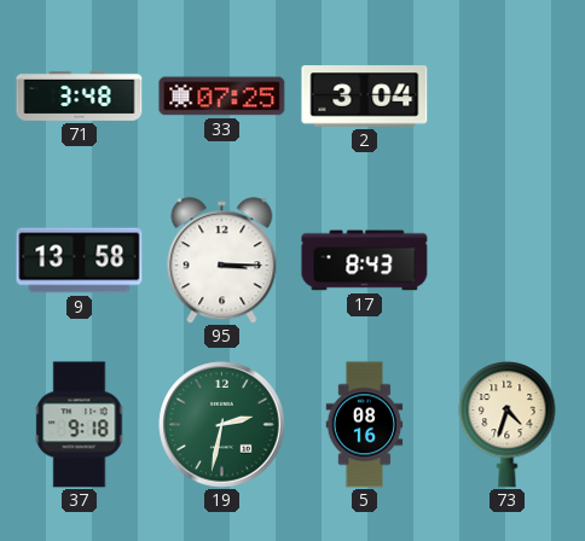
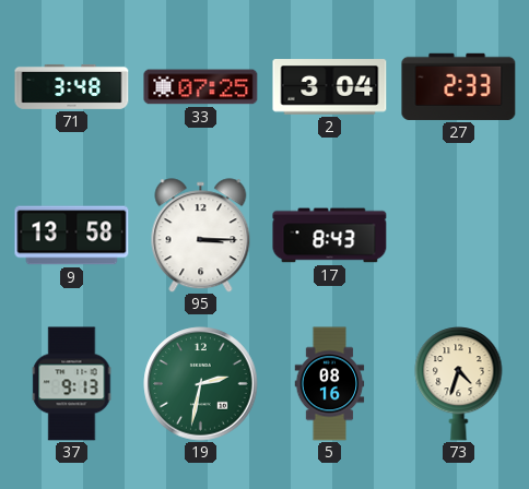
27: none -> 2:33 (459, 86)
37: 9:18 -> 9:13 (72, 384)
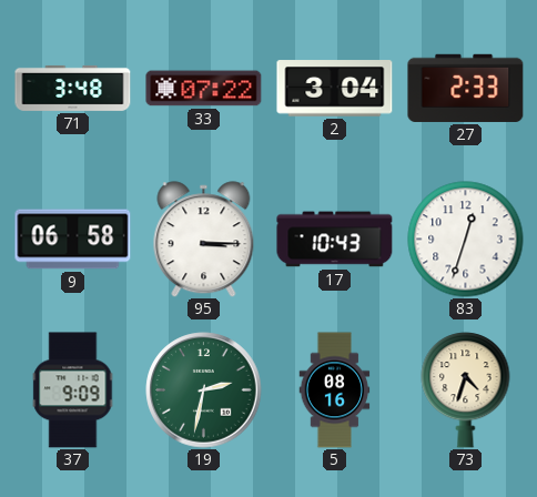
33: 07:25 -> 07:22 (204, 89)
9: 13:58 -> 06:58 (73, 240)
17: 8:43 -> 10:43 (335, 240)
83: none -> 12:33 (466, 240)
37: 9:13 -> 9:09 (73, 390)
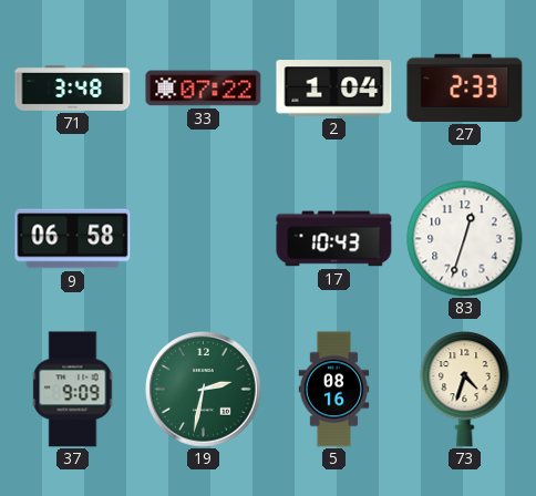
2: 3:04 -> 1:04 (334, 89)
95: 3:15 -> none (204, 240)
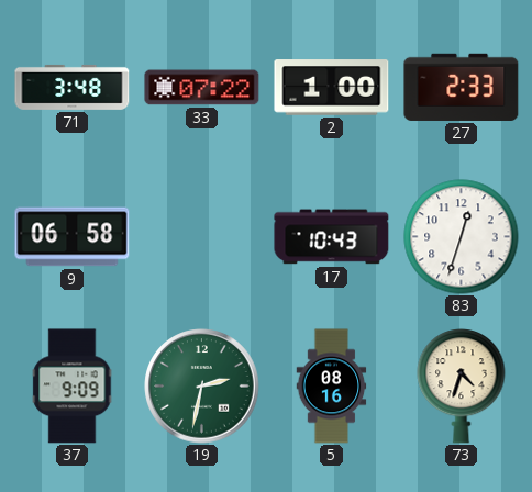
2: 1:04 -> 1:00 (332, 88)
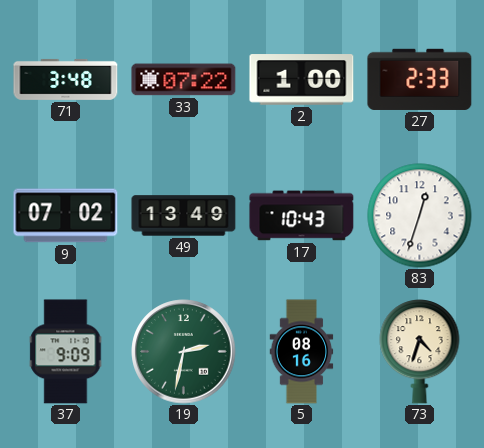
9: 06:58 -> 07:02 (66, 216)
49: none -> 13:49 (184, 216)
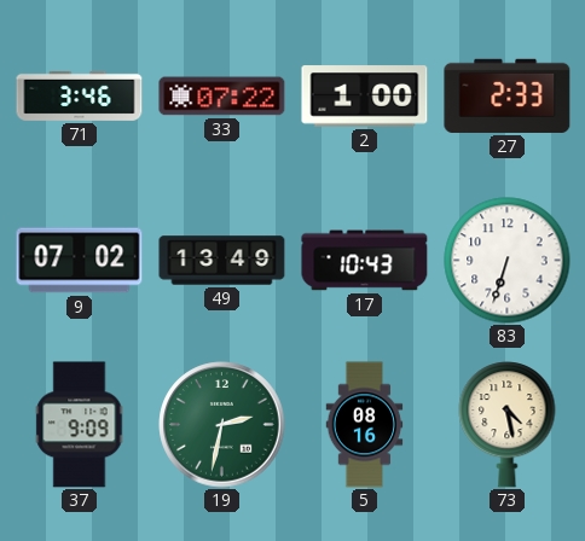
71: 3:48 -> 3:46 (80, 95)
83: 12:33 -> 6:33 (508, 261)
73: 4:33 -> 4:28 (508, 425)
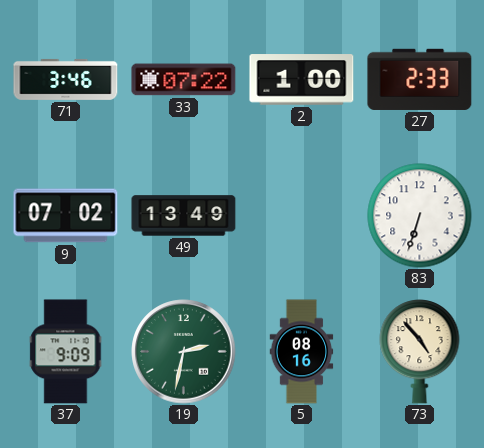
17: 10:43 -> none (365, 261)
73: 4:28 -> 4:53 (420, 352)
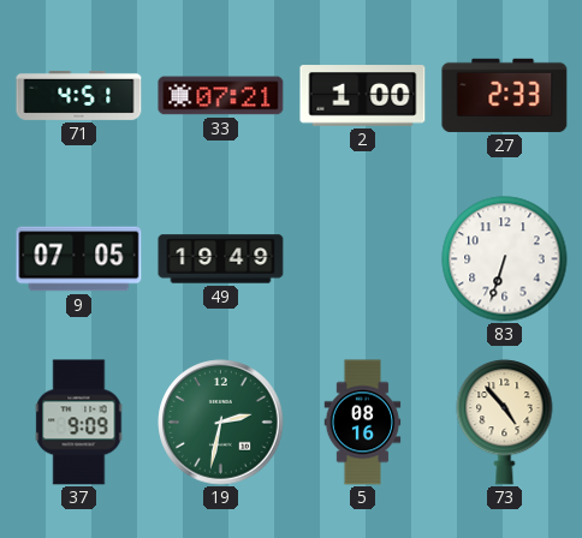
71: 3:46 -> 4:51 (79, 95)
33: 07:22 -> 07:21 (221, 96)
9: 07:02 -> 07:05 (79, 259)
49: 13:49 -> 19:49 (221, 259)
